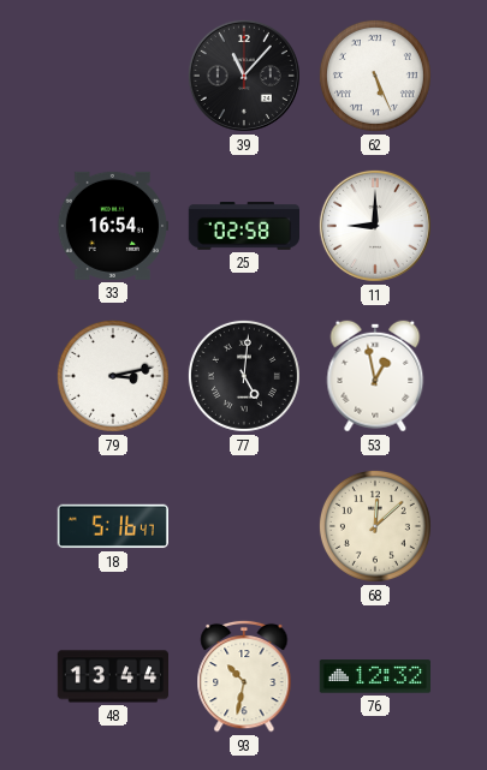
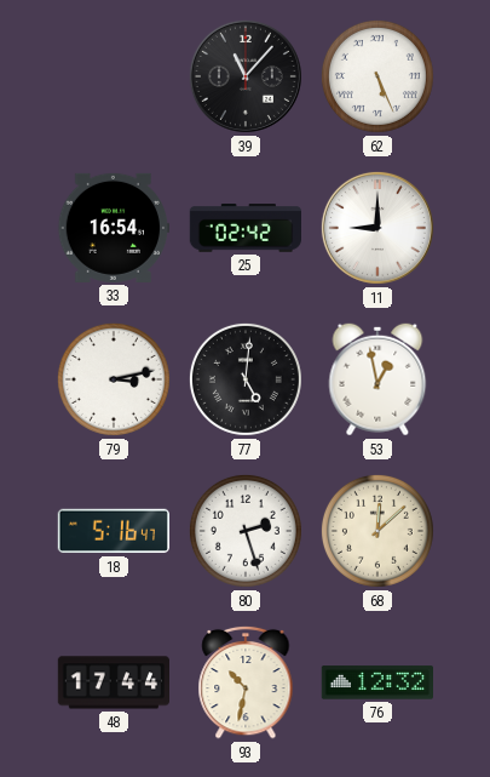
25: 02:58 -> 02:42 (244, 229)
80: none -> 2:27 (246, 531)
48: 13:44 -> 17:44 (113, 682)
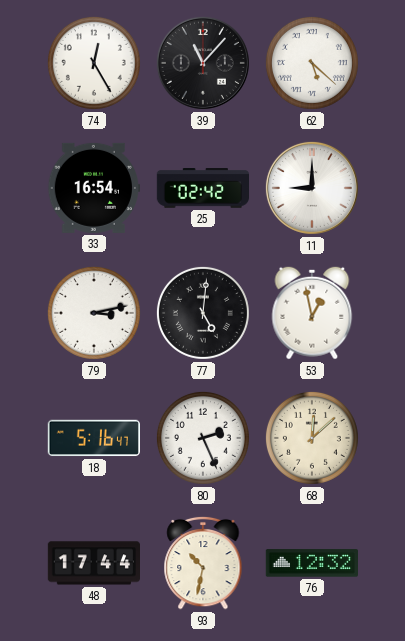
74: none -> 12:25 (94, 63)
62: 5:26 -> 5:22 (312, 63)
80: 2:27 -> 2:26 (203, 438)
